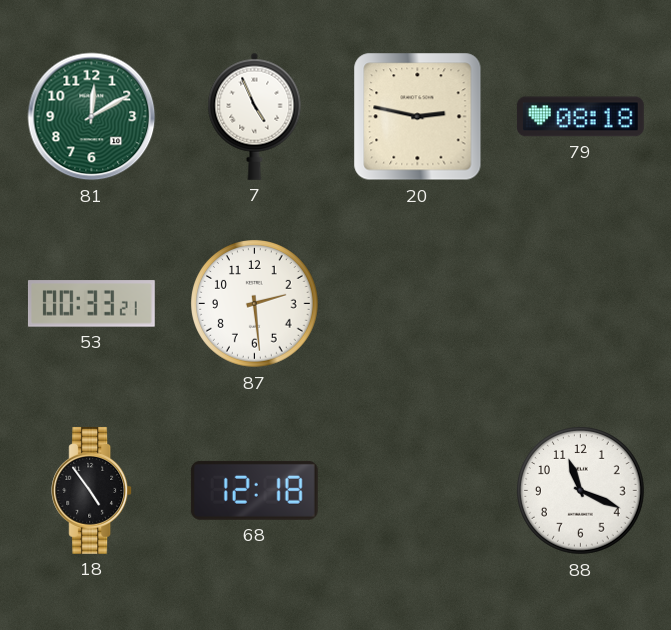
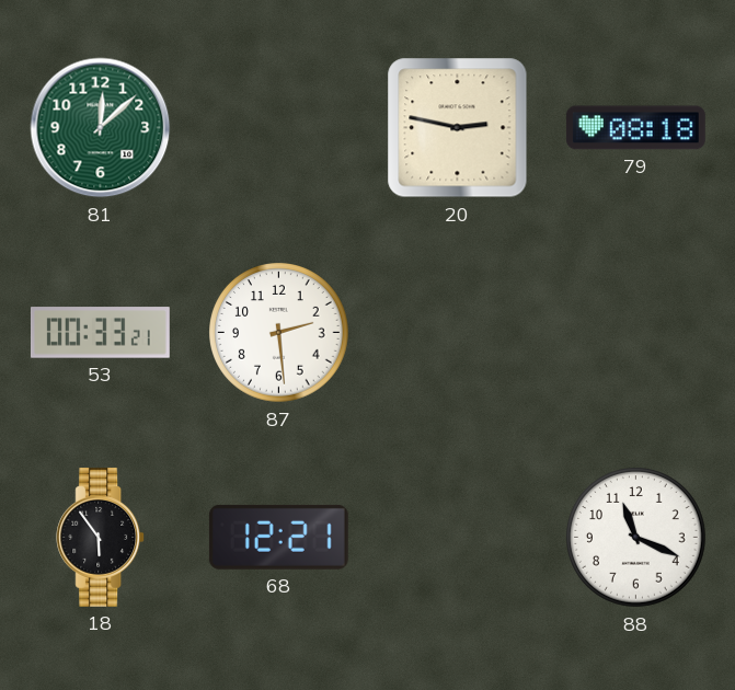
81: 12:10 -> 12:08 (101, 128)
7: 4:56 -> none (255, 116)
18: 4:54 -> 5:54 (101, 537)
68: 12:18 -> 12:21 (278, 537)
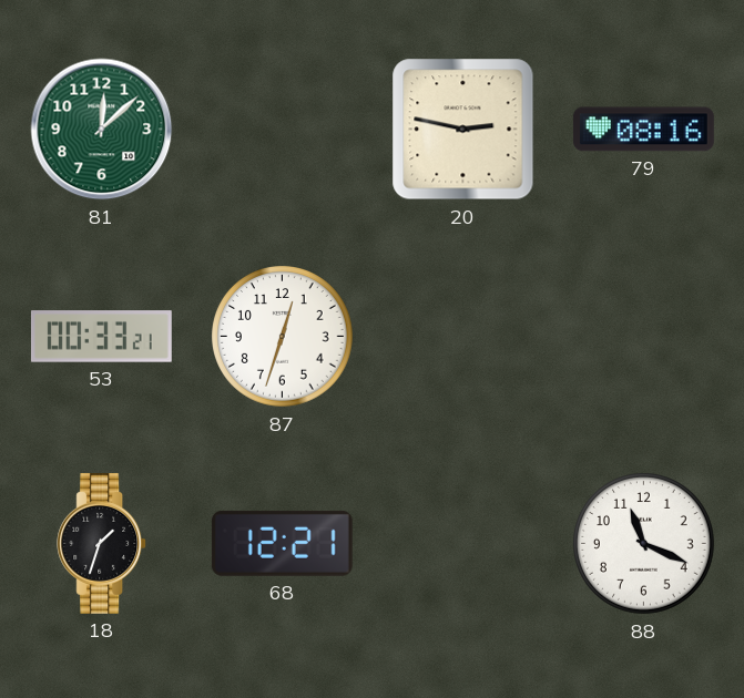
79: 08:18 -> 08:16 (643, 130)
87: 2:29 -> 12:33 (283, 337)
18: 5:54 -> 1:33 (102, 543)
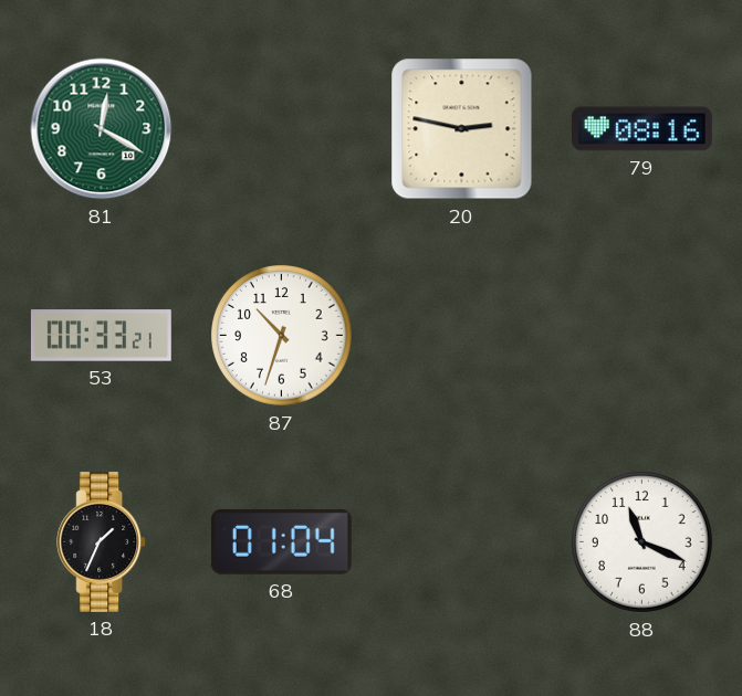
81: 12:08 -> 12:20 (102, 129)
87: 12:33 -> 10:33 (282, 336)
18: 1:33 -> 1:34 (102, 541)
68: 12:21 -> 01:04 (281, 541)
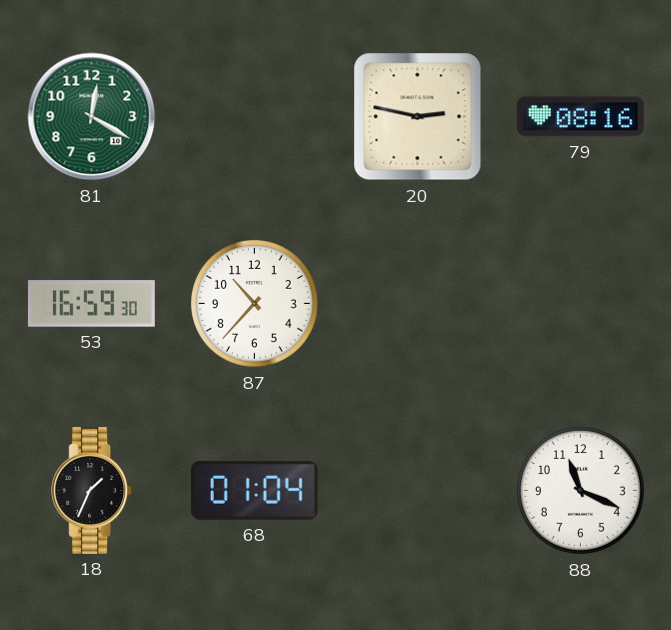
53: 00:33 -> 16:59 (91, 304)
87: 10:33 -> 10:37 (255, 304)
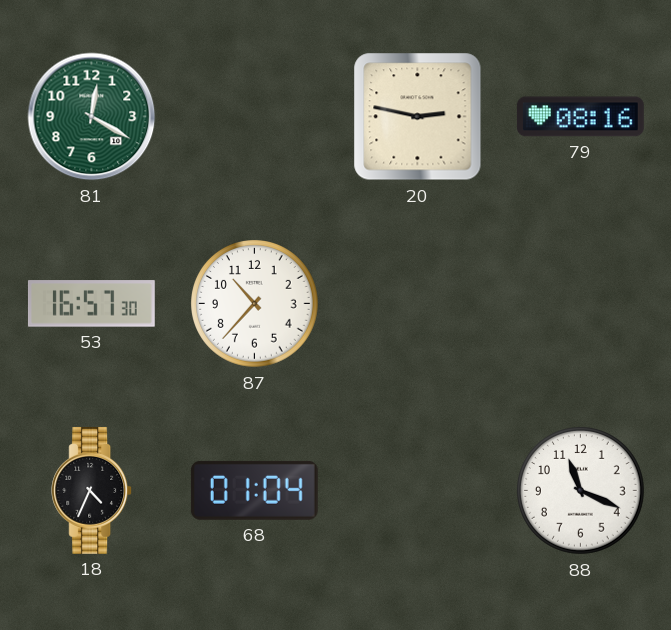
53: 16:59 -> 16:57 (91, 304)
18: 1:34 -> 4:34 (92, 490)
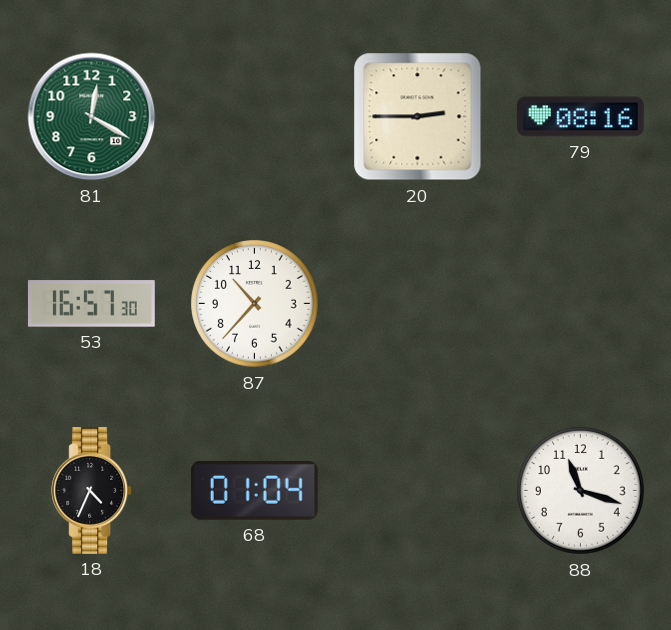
20: 2:47 -> 2:45 (418, 117)
88: 11:19 -> 11:18 (581, 491)
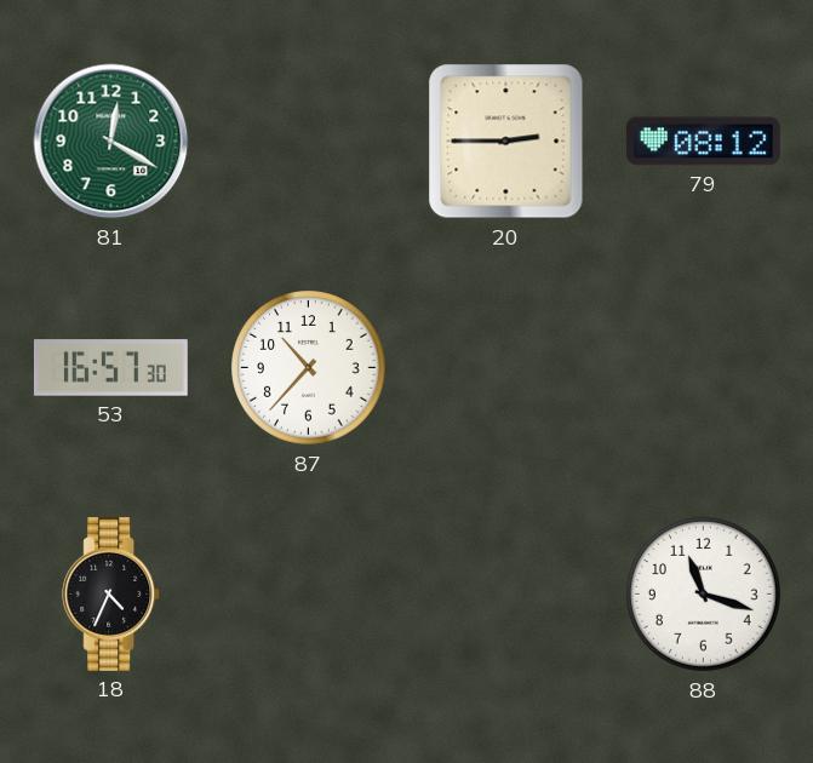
79: 08:16 -> 08:12 (703, 142)
68: 01:04 -> none (254, 490)
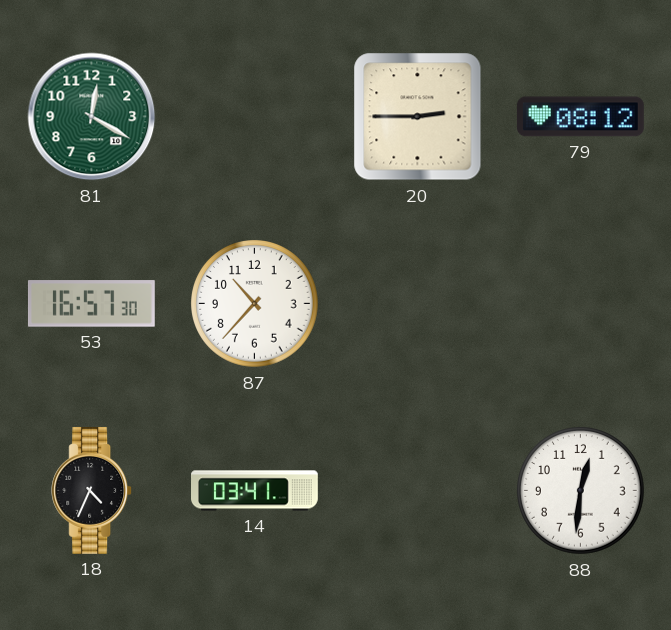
14: none -> 03:41 (255, 491)
88: 11:18 -> 12:31 (581, 491)
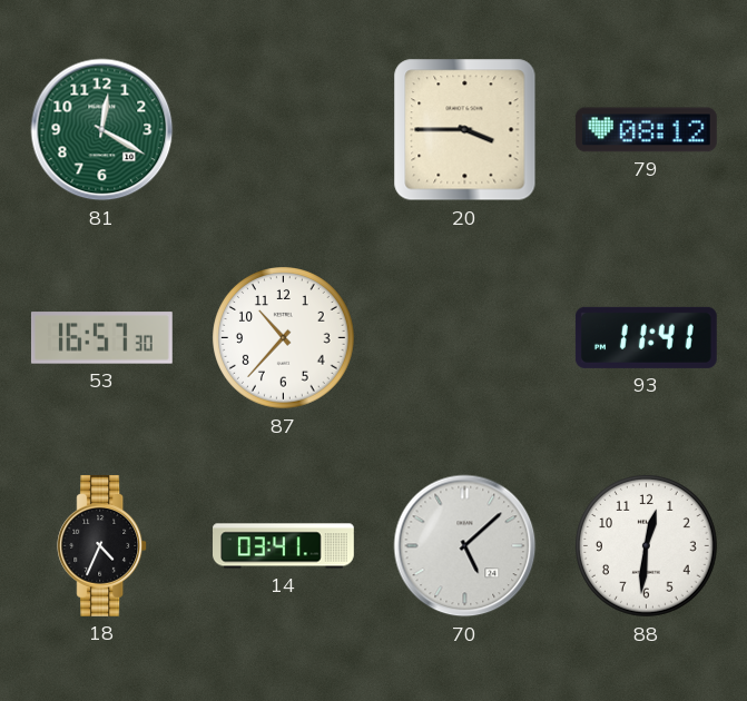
20: 2:45 -> 3:45 (465, 130)
93: none -> 11:41 (646, 337)
70: none -> 5:08 (465, 546)
